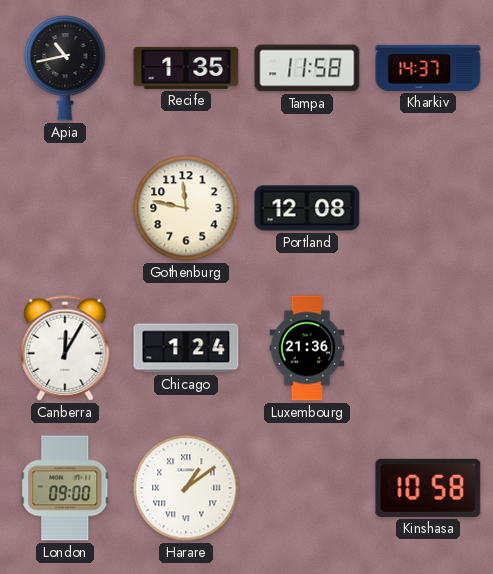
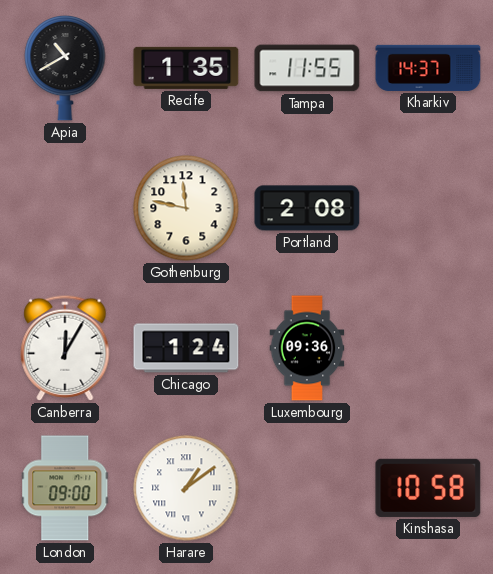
Apia: 10:43 -> 10:40 (65, 69)
Tampa: 11:58 -> 11:55 (307, 68)
Portland: 12:08 -> 2:08 (307, 208)
Luxembourg: 21:36 -> 09:36 (307, 348)
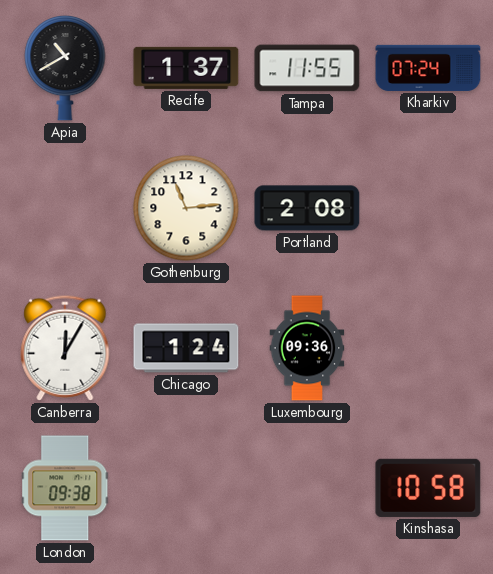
Recife: 1:35 -> 1:37 (186, 68)
Kharkiv: 14:37 -> 07:24 (428, 68)
Gothenburg: 11:47 -> 11:14 (186, 208)
London: 09:00 -> 09:38 (65, 488)
Harare: 1:09 -> none (186, 488)
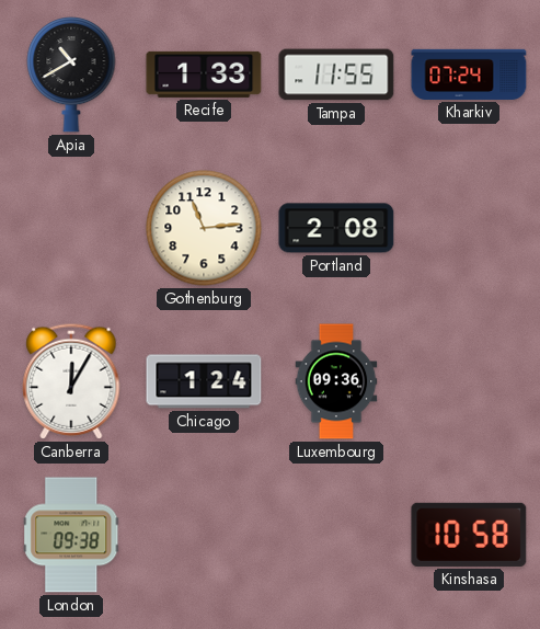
Recife: 1:37 -> 1:33 (204, 75)
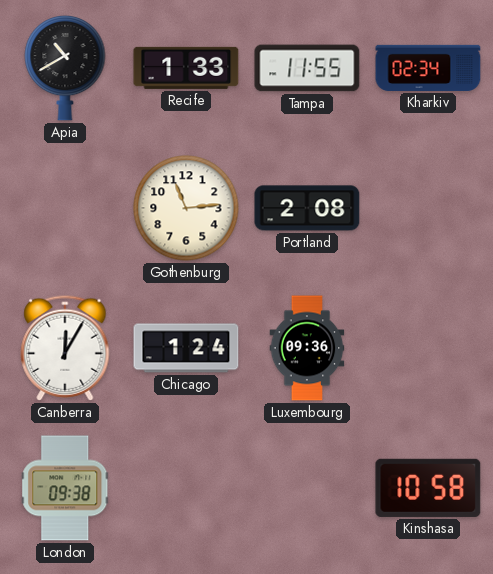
Kharkiv: 07:24 -> 02:34 (428, 68)
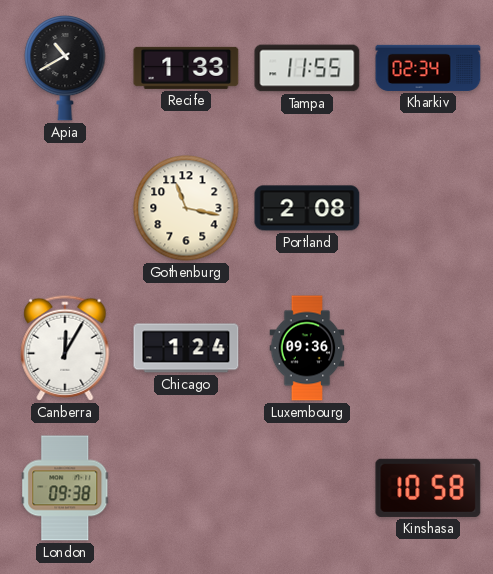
Gothenburg: 11:14 -> 11:17 (186, 208)
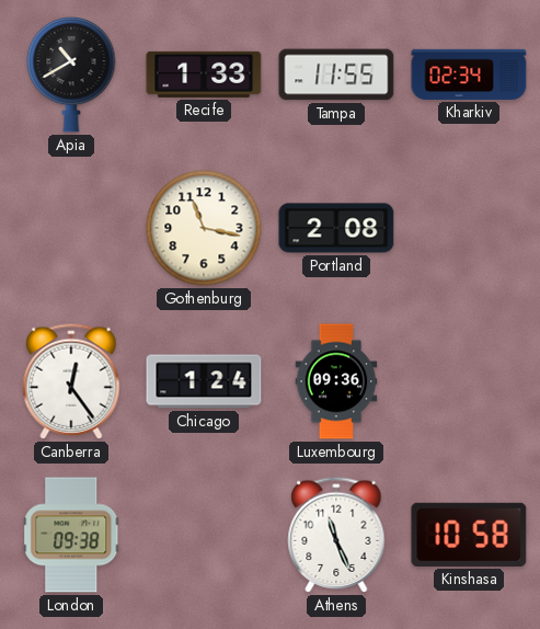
Canberra: 12:05 -> 12:24 (71, 381)
Athens: none -> 11:26 (336, 535)
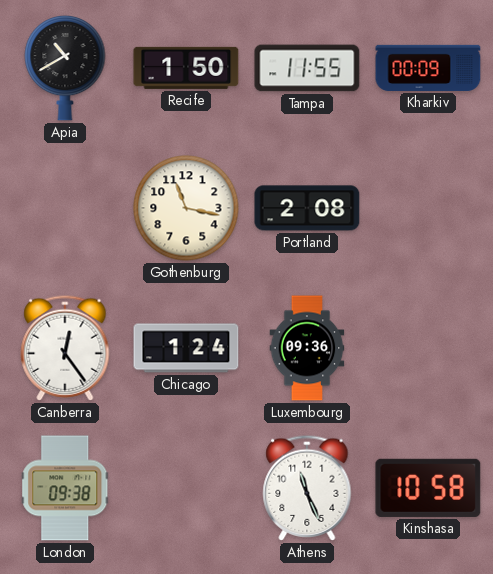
Recife: 1:33 -> 1:50 (186, 68)
Kharkiv: 02:34 -> 00:09 (428, 68)
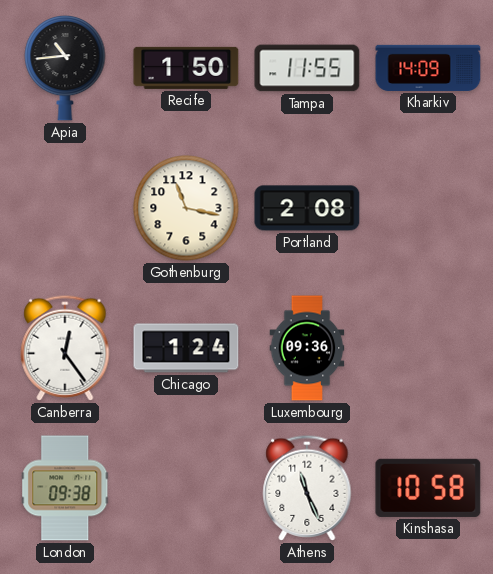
Apia: 10:40 -> 10:44 (65, 69)
Kharkiv: 00:09 -> 14:09 (428, 68)
